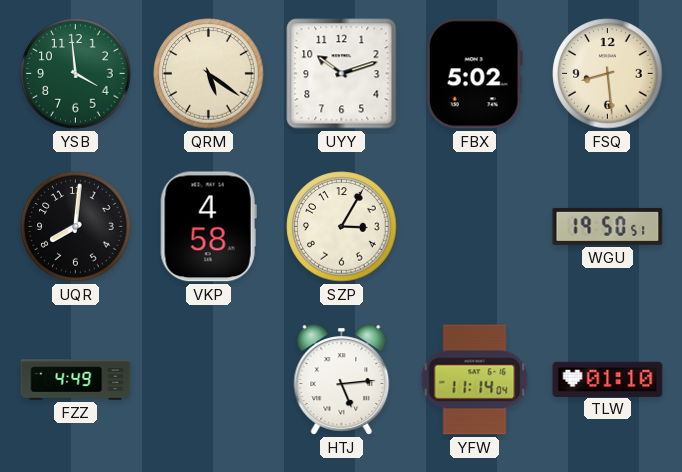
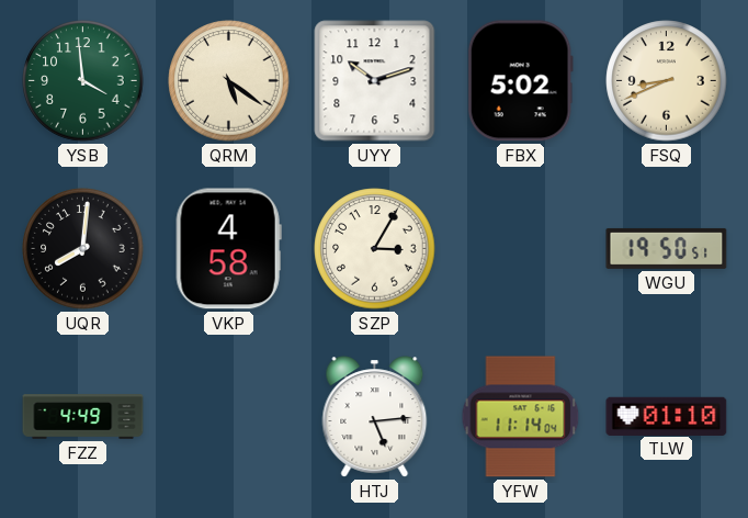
FSQ: 8:29 -> 8:41 (667, 81)
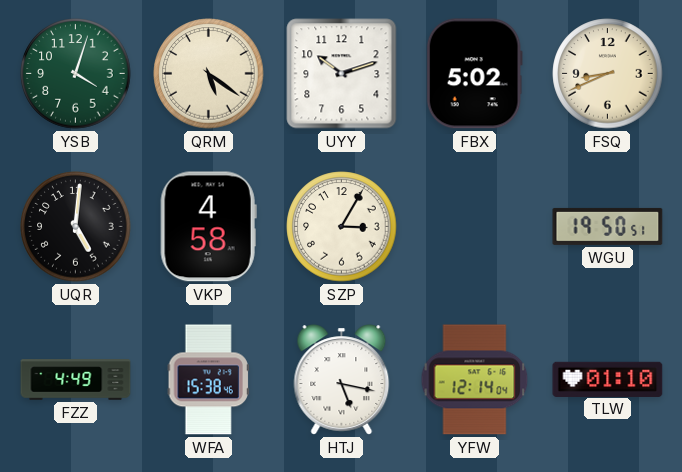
YSB: 3:59 -> 4:03 (76, 74)
UQR: 8:01 -> 5:01 (76, 227)
WFA: none -> 15:38 (208, 380)
HTJ: 5:14 -> 5:17 (342, 380)
YFW: 11:14 -> 12:14 (475, 380)
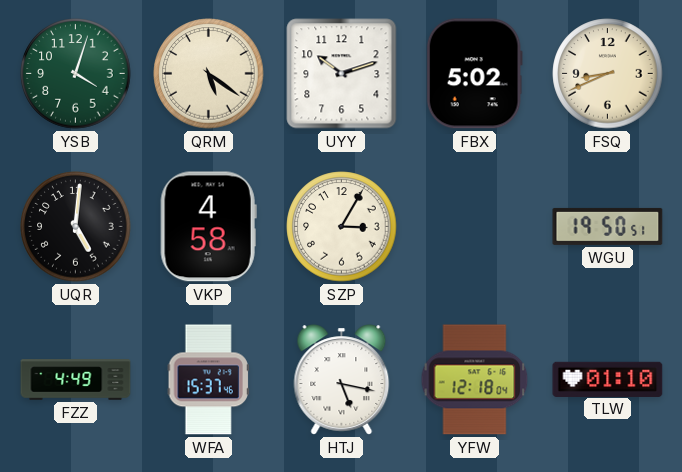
WFA: 15:38 -> 15:37 (208, 380)
YFW: 12:14 -> 12:18 (475, 380)
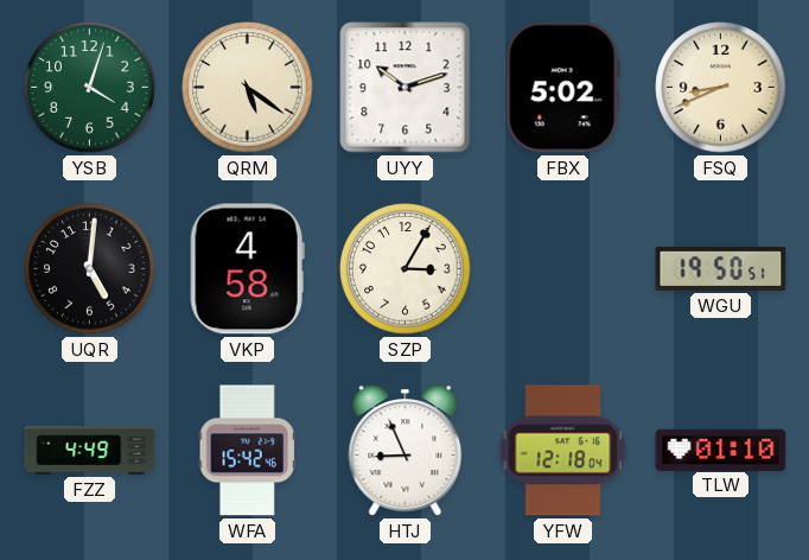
WFA: 15:37 -> 15:42 (247, 451)
HTJ: 5:17 -> 8:56 (406, 451)
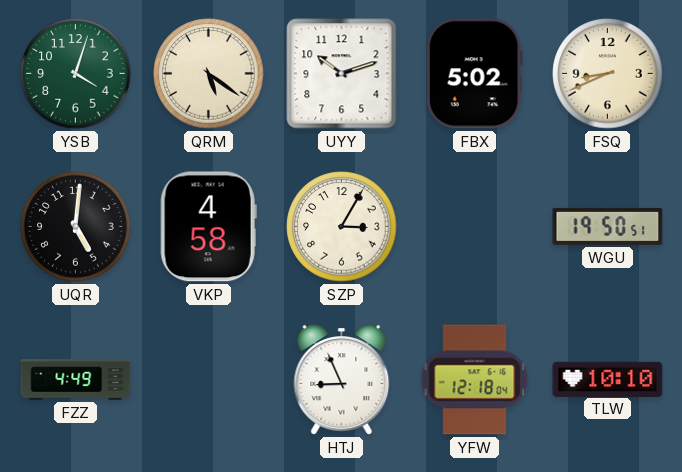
WFA: 15:42 -> none (247, 451)
TLW: 01:10 -> 10:10 (608, 379)
